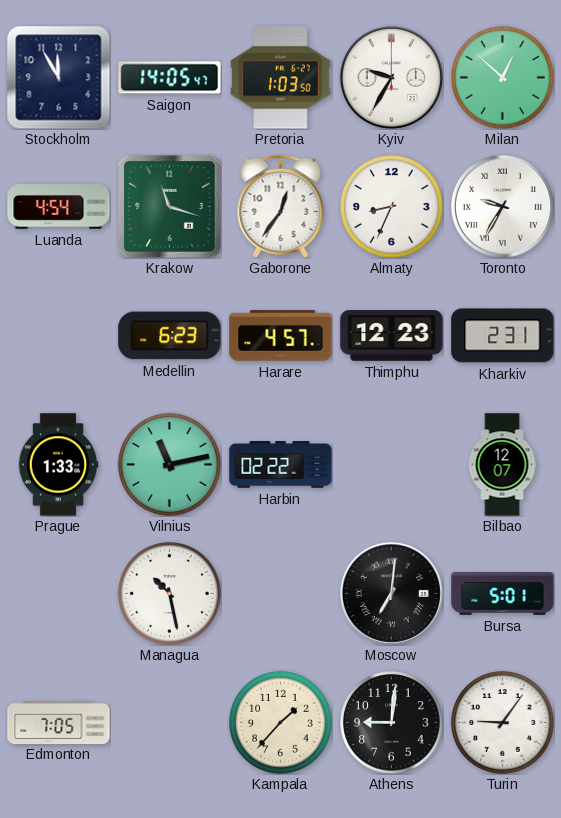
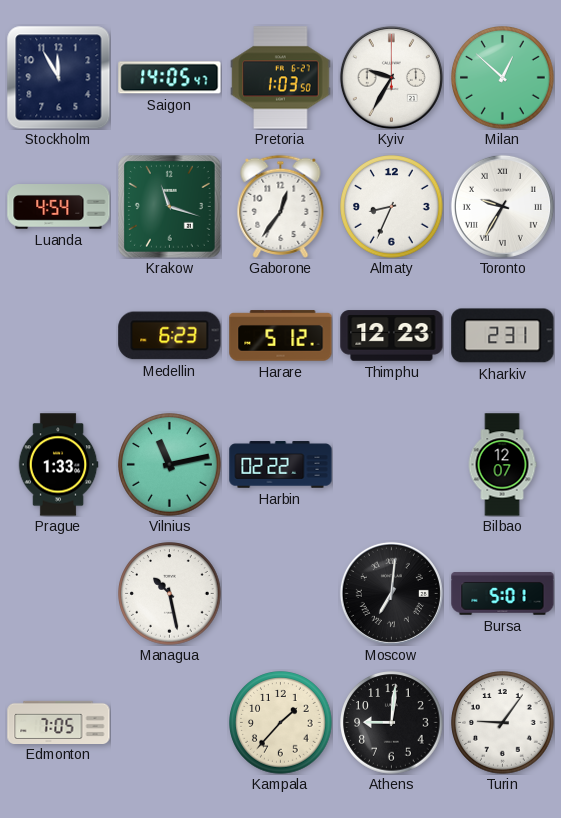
Harare: 4:57 -> 5:12 (281, 336)
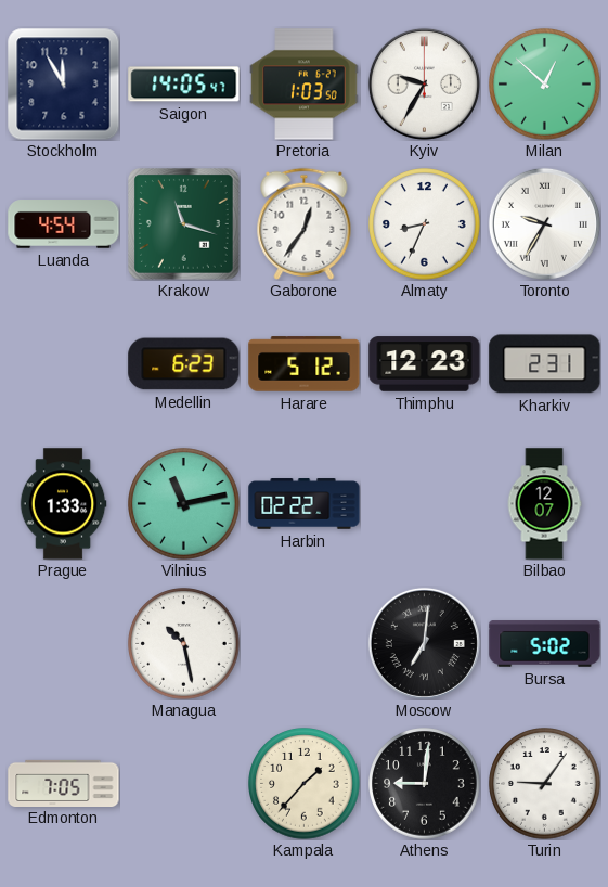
Bursa: 5:01 -> 5:02 (545, 644)
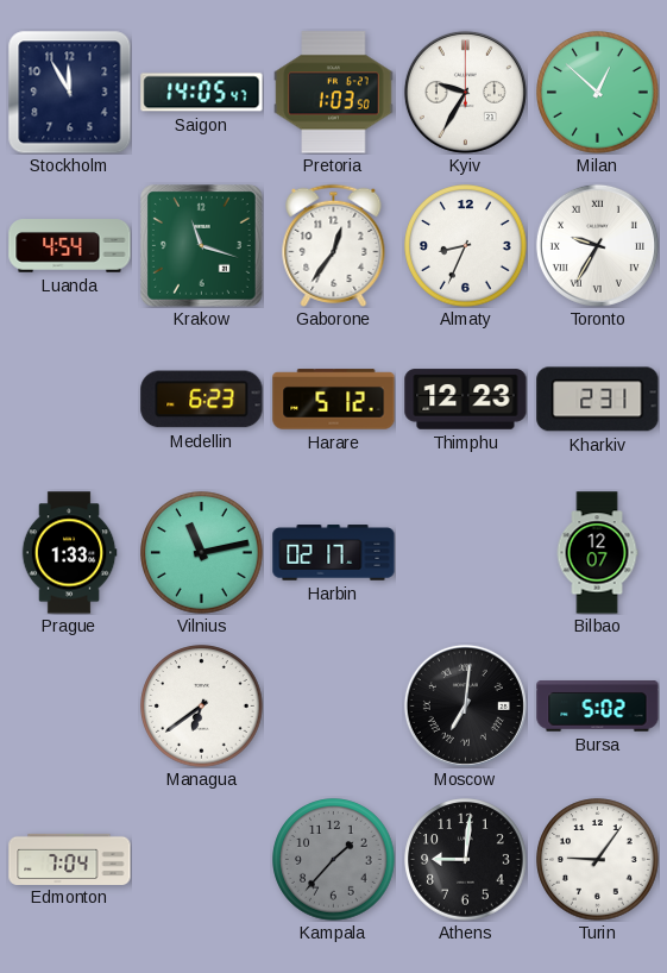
Harbin: 02:22 -> 02:17 (334, 553)
Managua: 10:28 -> 6:39 (202, 707)
Edmonton: 7:05 -> 7:04 (70, 859)
Kampala dial: cream -> grey (334, 860)
